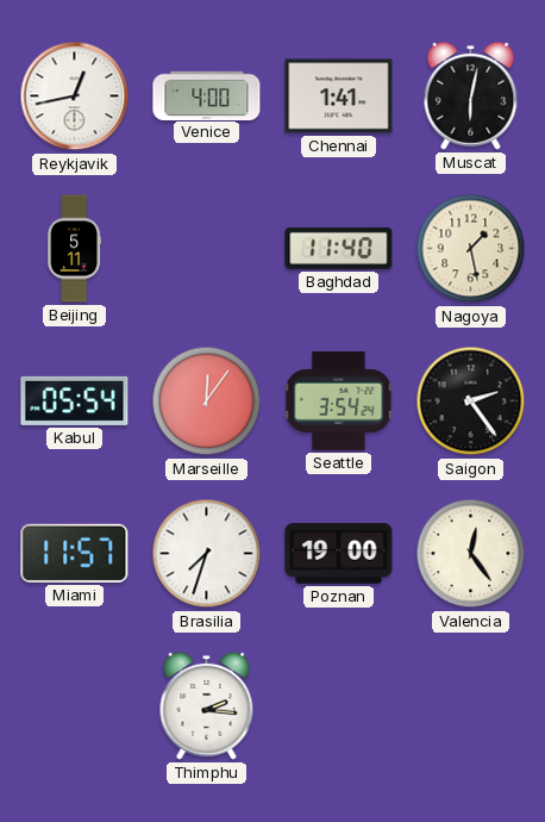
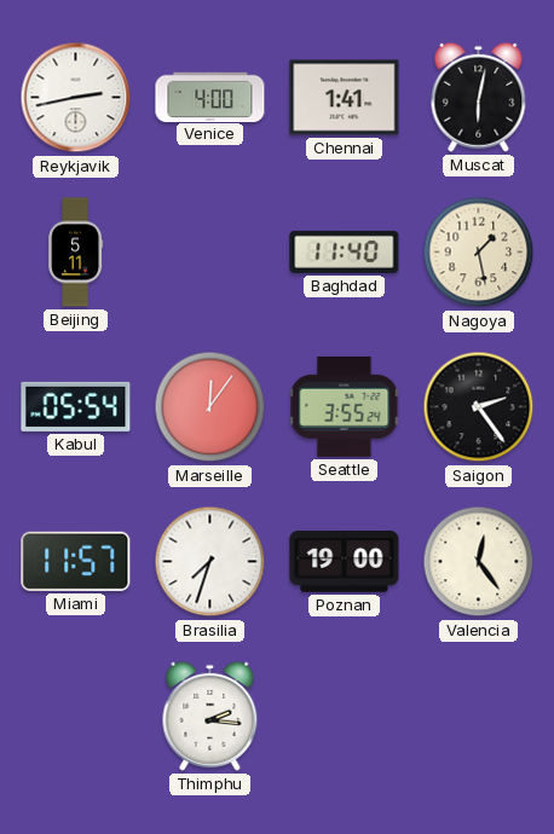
Reykjavik: 12:43 -> 2:43 (76, 98)
Seattle: 3:54 -> 3:55 (345, 406)
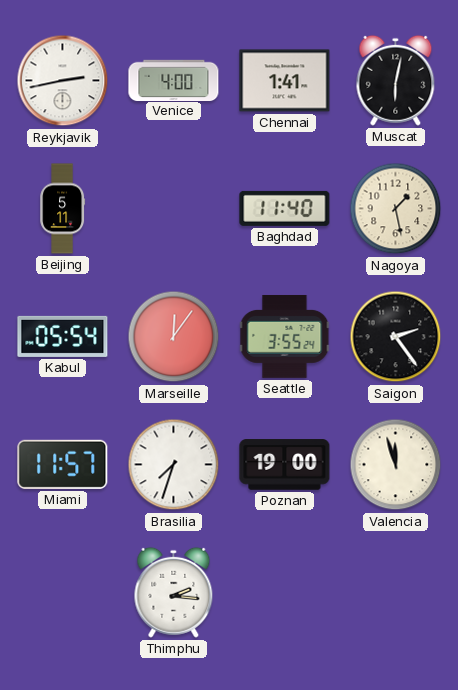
Valencia: 12:24 -> 11:57 (396, 465)
